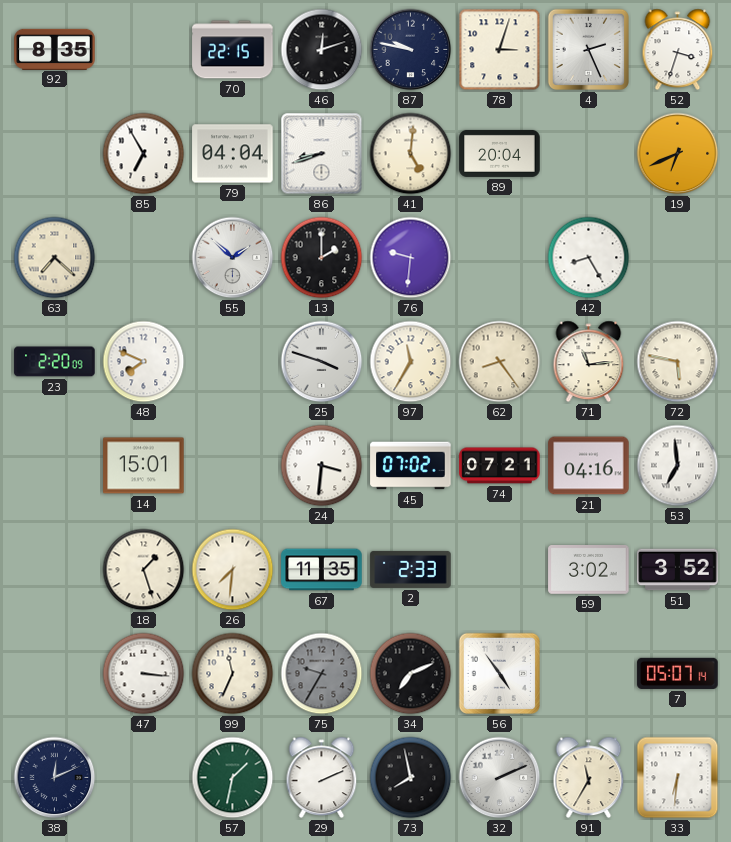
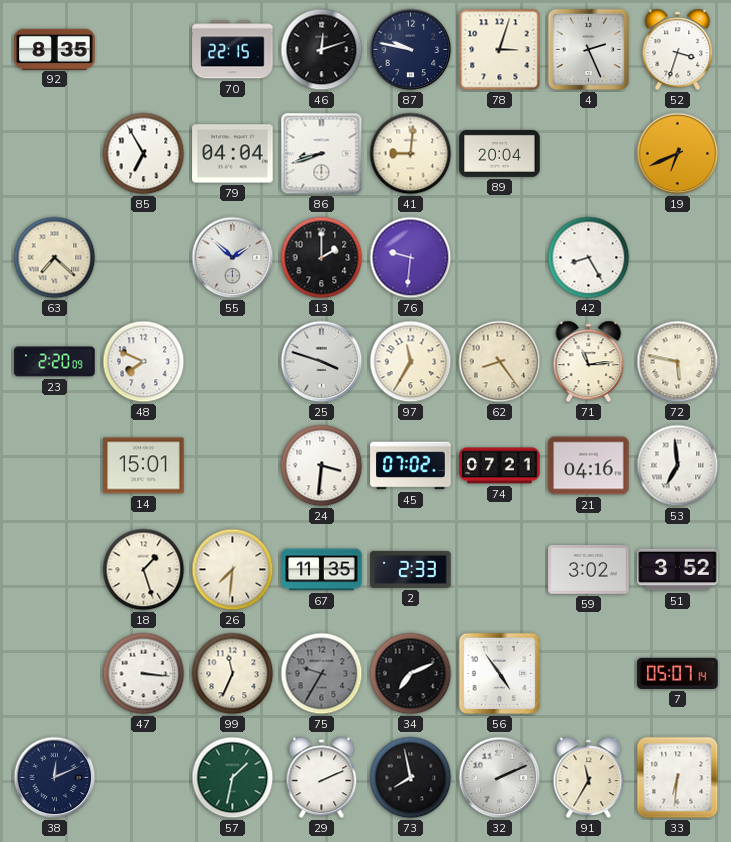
41: 5:01 -> 9:01 (411, 154)
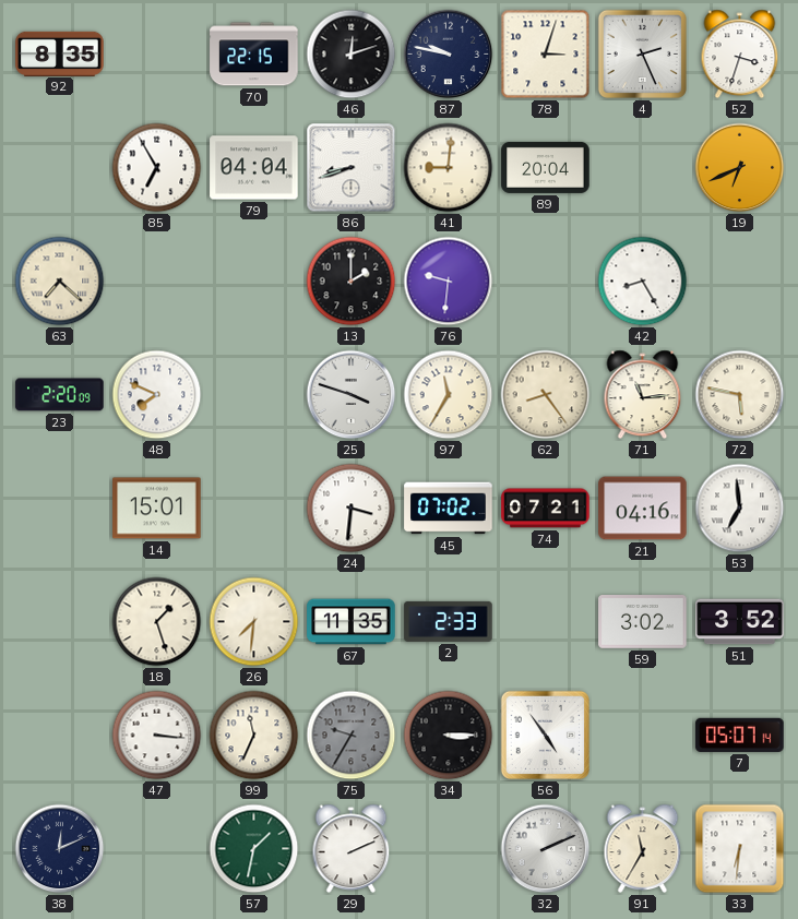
55: 1:52 -> none (233, 258)
34: 7:11 -> 3:15 (449, 736)
73: 7:58 -> none (411, 778)
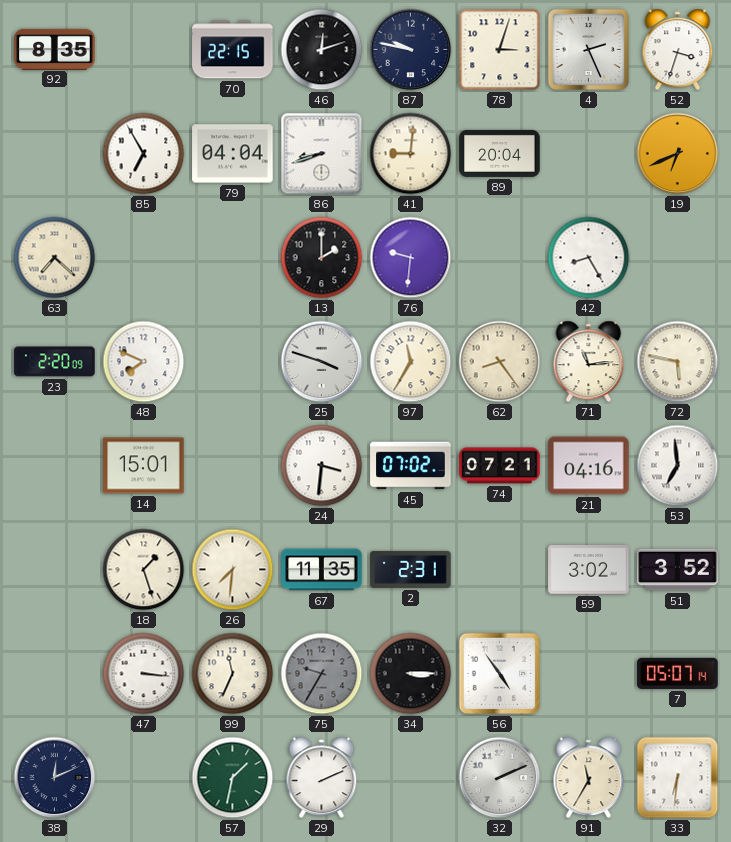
2: 2:33 -> 2:31 (411, 569)
